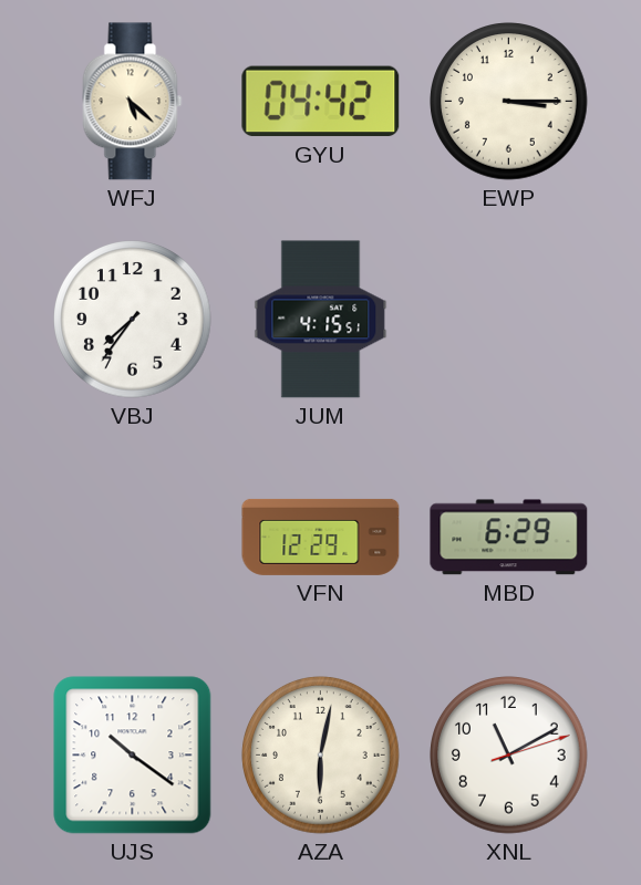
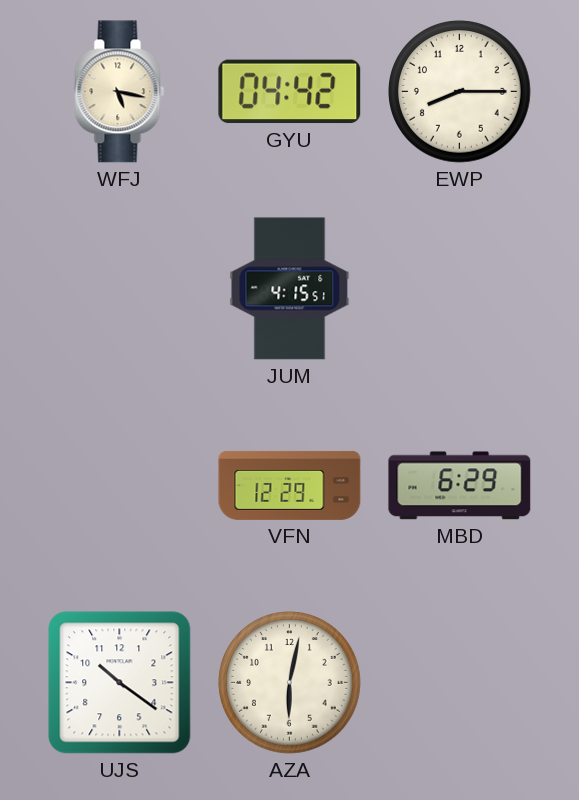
WFJ: 5:22 -> 5:17 (120, 92)
EWP: 3:15 -> 8:15 (460, 92)
VBJ: 7:36 -> none (133, 320)
XNL: 11:10 -> none (509, 756)
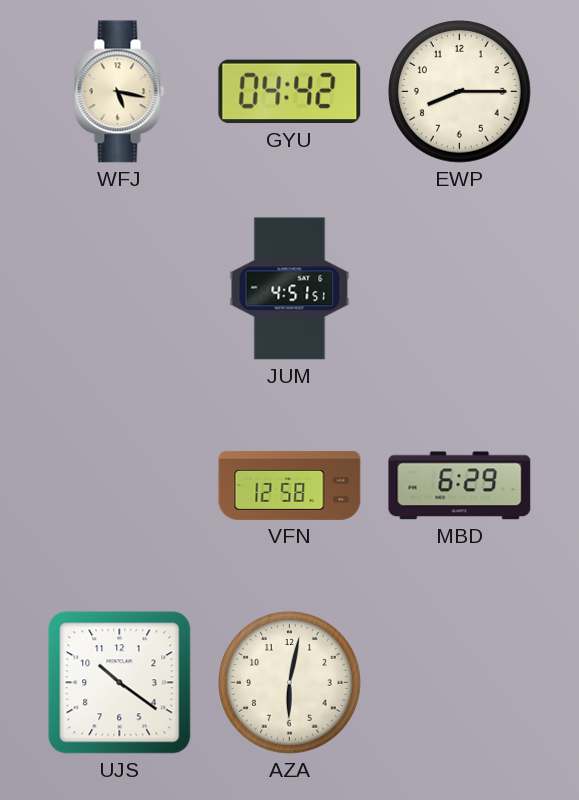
JUM: 4:15 -> 4:51 (290, 289)
VFN: 12:29 -> 12:58 (290, 485)
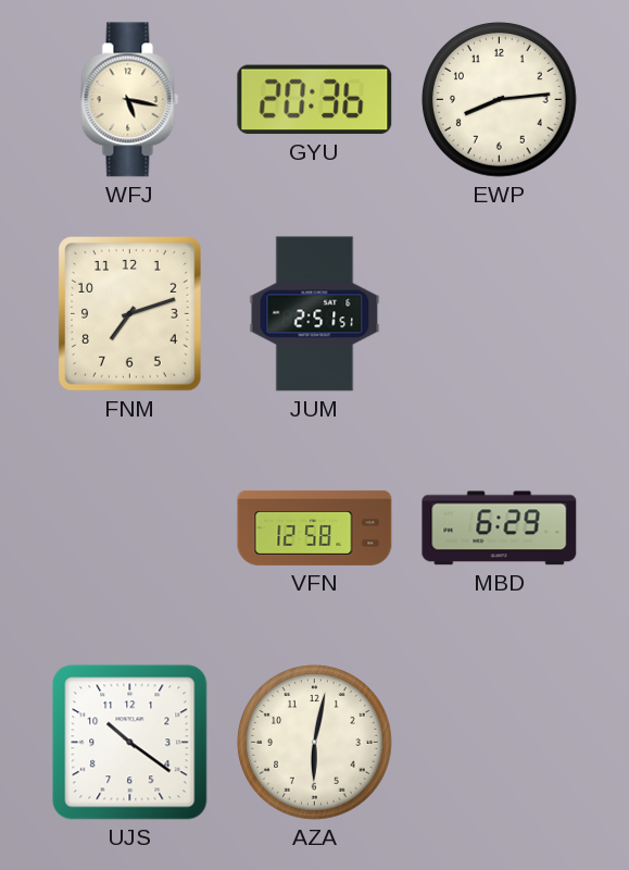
GYU: 04:42 -> 20:36 (315, 100)
EWP: 8:15 -> 8:14 (500, 100)
FNM: none -> 7:12 (130, 314)
JUM: 4:51 -> 2:51 (315, 314)
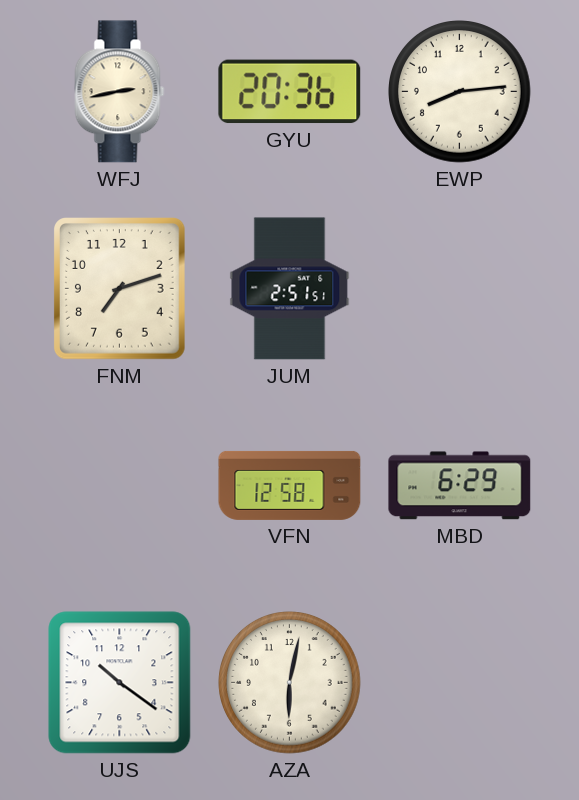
WFJ: 5:17 -> 2:43 (120, 92)
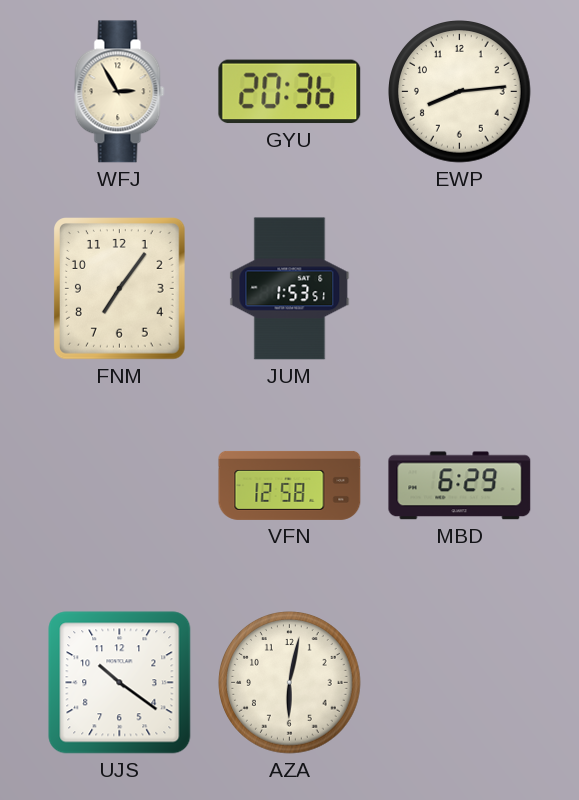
WFJ: 2:43 -> 2:55 (120, 92)
FNM: 7:12 -> 7:06 (120, 289)
JUM: 2:51 -> 1:53 (290, 289)
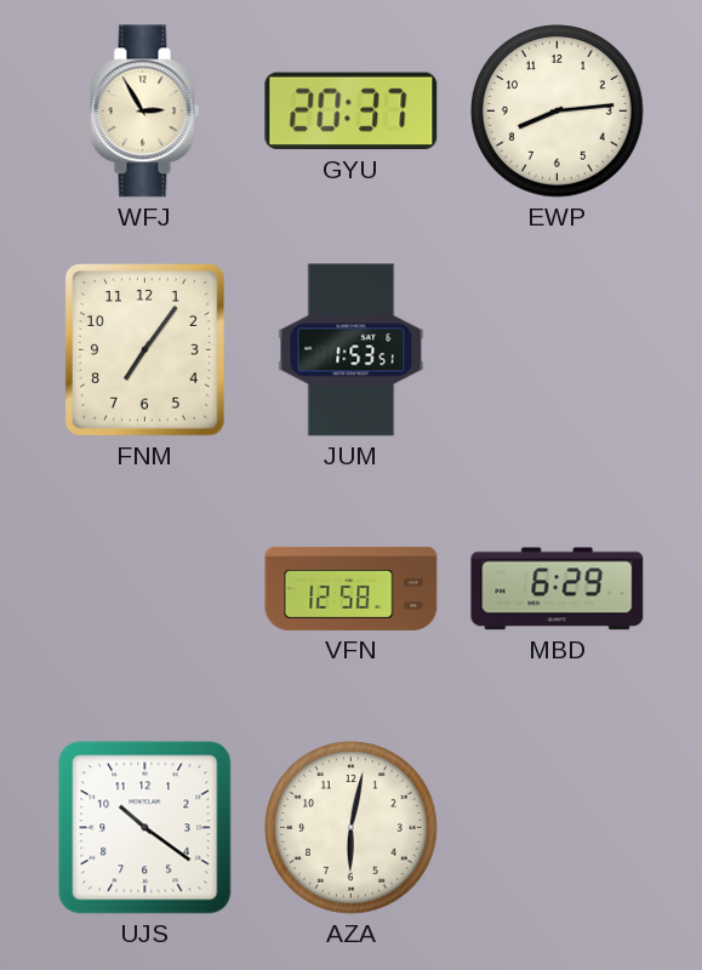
GYU: 20:36 -> 20:37 (352, 112)
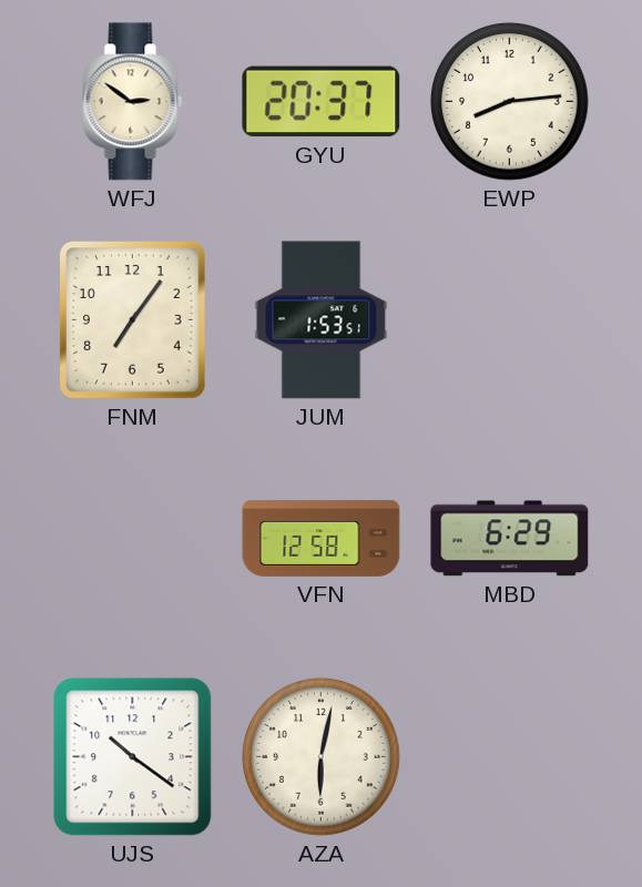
WFJ: 2:55 -> 2:51 (133, 102)
